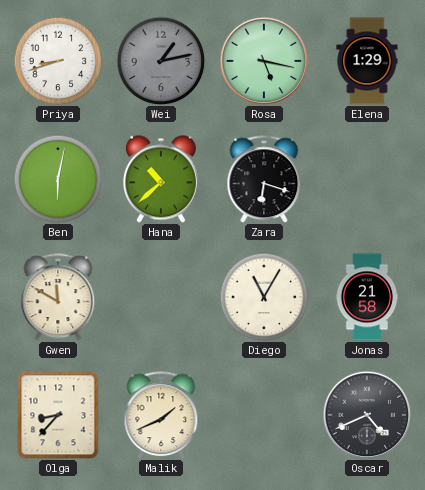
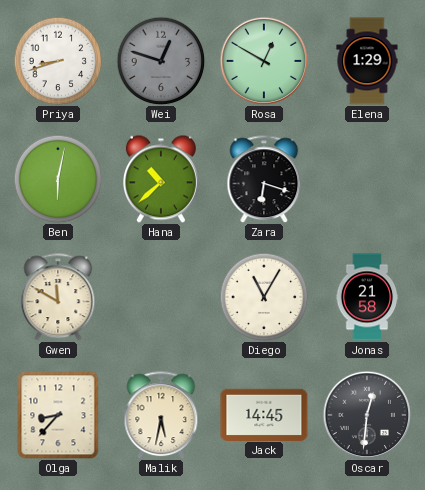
Wei: 1:13 -> 12:48 (161, 61)
Rosa: 5:17 -> 12:50 (264, 61)
Malik: 1:41 -> 5:32 (161, 415)
Jack: none -> 14:45 (264, 414)
Oscar: 4:41 -> 12:31 (367, 415)
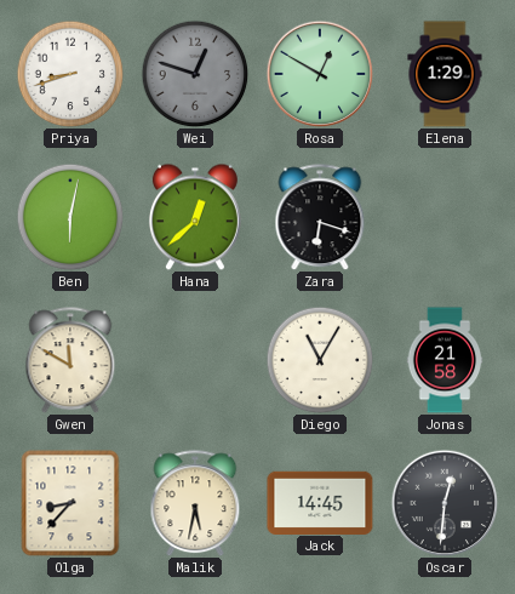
Hana: 10:38 -> 12:38 (195, 217)
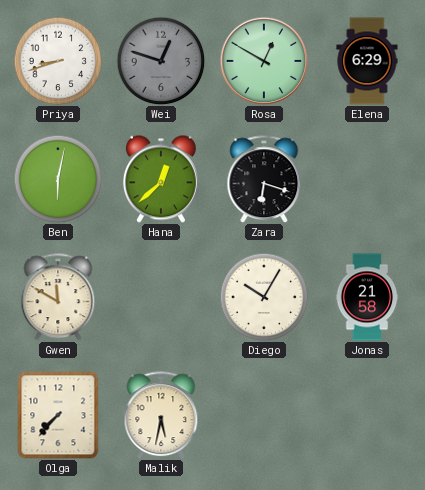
Elena: 1:29 -> 6:29 (367, 61)
Diego: 11:05 -> 10:05 (264, 297)
Olga: 8:37 -> 7:37 (58, 415)
Jack: 14:45 -> none (320, 502)
Oscar: 12:31 -> none (445, 503)
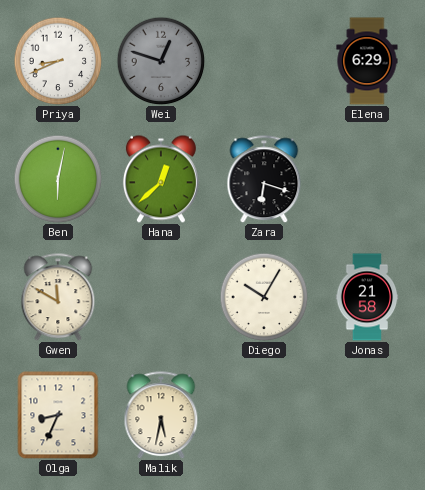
Priya: 8:42 -> 8:41 (58, 61)
Rosa: 12:50 -> none (264, 61)
Olga: 7:37 -> 8:34 (58, 415)
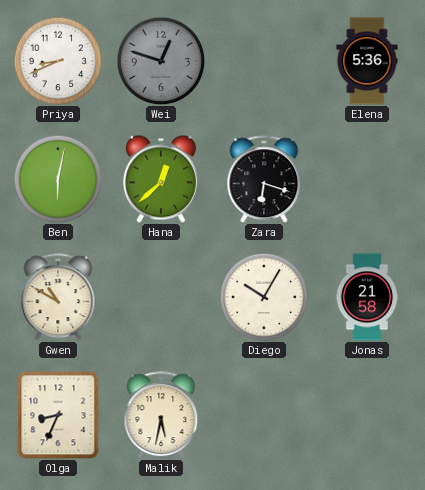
Elena: 6:29 -> 5:36 (367, 61)
Gwen: 11:50 -> 10:50 (58, 297)
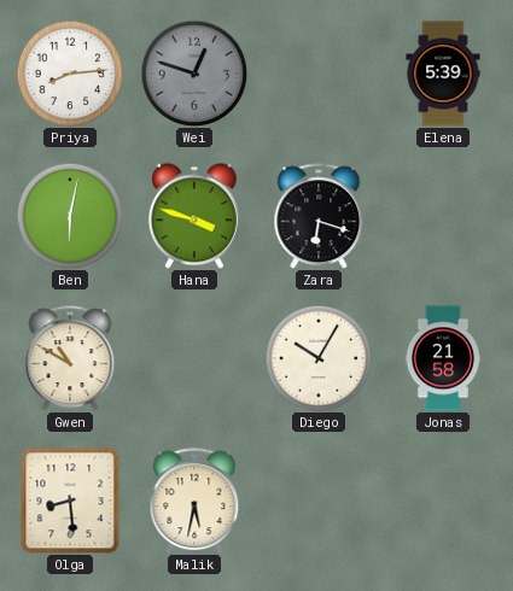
Priya: 8:41 -> 8:14 (70, 74)
Elena: 5:36 -> 5:39 (443, 74)
Hana: 12:38 -> 3:48 (194, 216)
Olga: 8:34 -> 8:29 (70, 501)
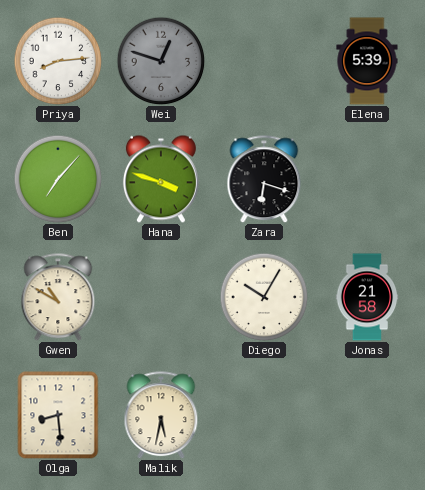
Ben: 6:02 -> 7:07 (58, 179)
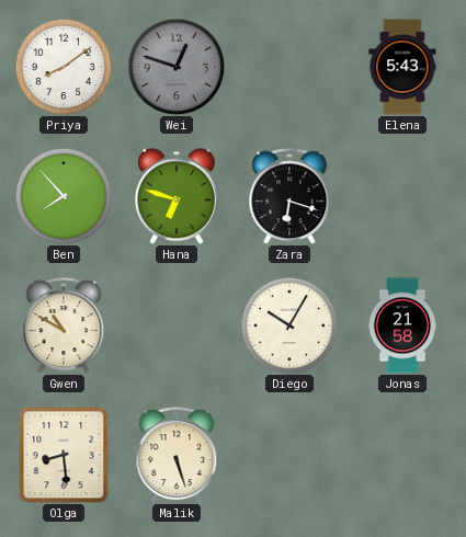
Priya: 8:14 -> 8:09 (64, 67)
Elena: 5:39 -> 5:43 (402, 67)
Ben: 7:07 -> 7:53 (64, 196)
Hana: 3:48 -> 6:48 (177, 196)
Malik: 5:32 -> 5:27 (177, 455)
